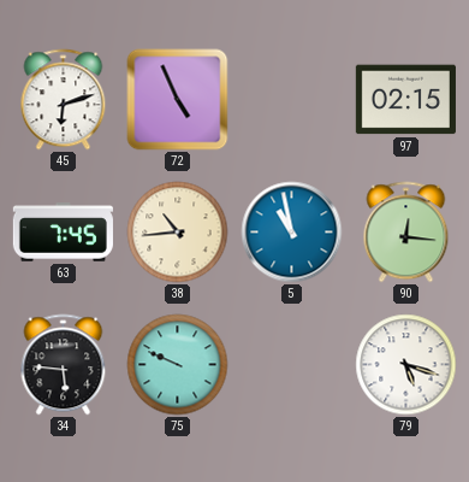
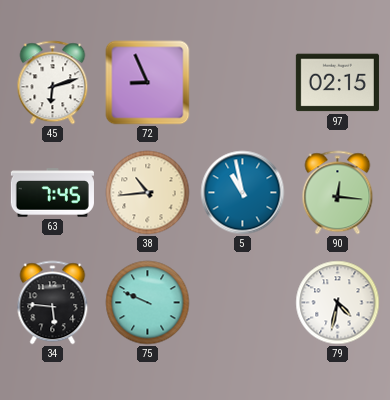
72: 4:56 -> 8:56 (148, 83)
79: 5:18 -> 4:32 (338, 303)
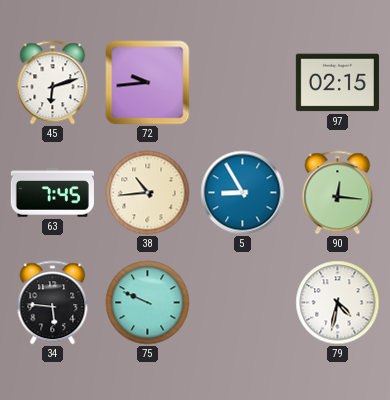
72: 8:56 -> 9:44 (148, 83)
5: 10:58 -> 8:55 (243, 193)
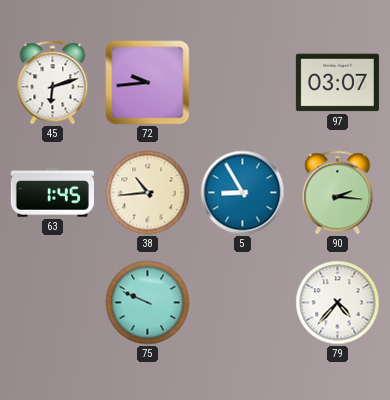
97: 02:15 -> 03:07 (337, 83)
63: 7:45 -> 1:45 (52, 193)
90: 12:16 -> 2:16 (338, 193)
34: 5:46 -> none (53, 303)
79: 4:32 -> 4:37 (338, 303)
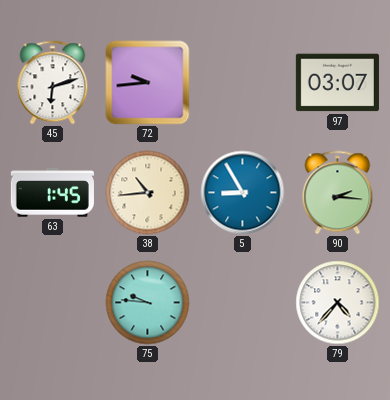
75: 9:49 -> 9:46 (148, 303)
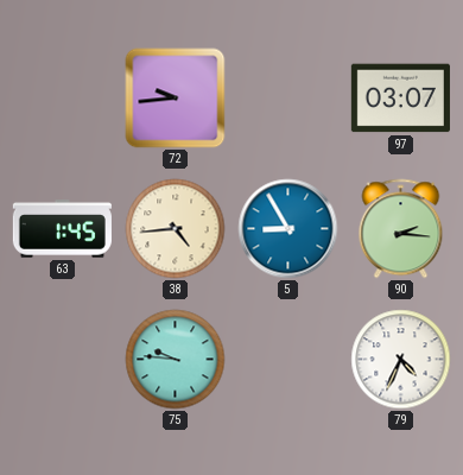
45: 6:12 -> none (53, 83)
38: 10:44 -> 4:44 (176, 229)
79: 4:37 -> 4:34 (401, 360)
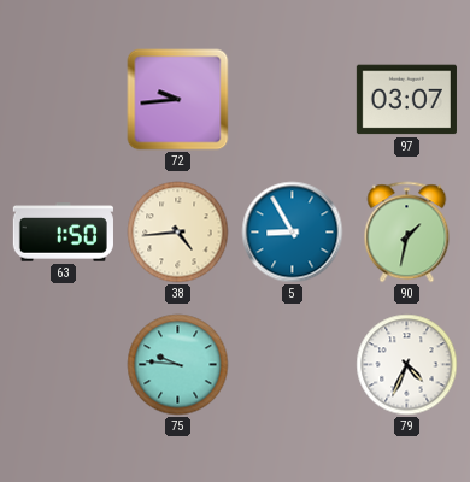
63: 1:45 -> 1:50 (63, 233)
90: 2:16 -> 1:32 (407, 233)
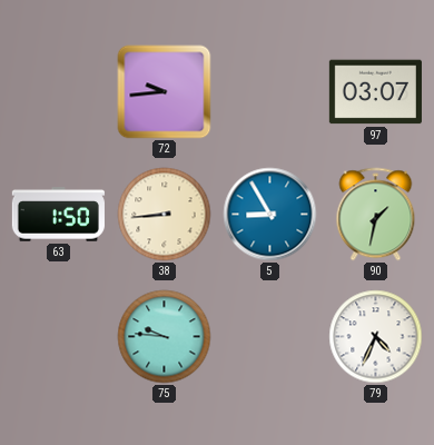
38: 4:44 -> 8:44 (165, 215)
